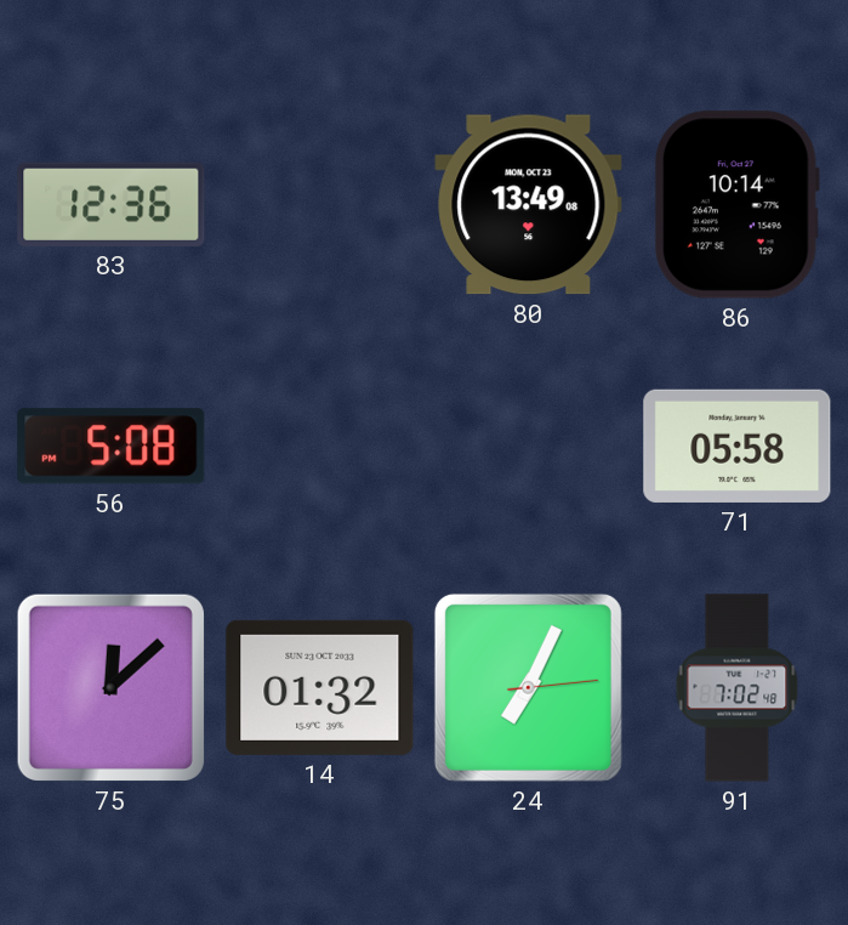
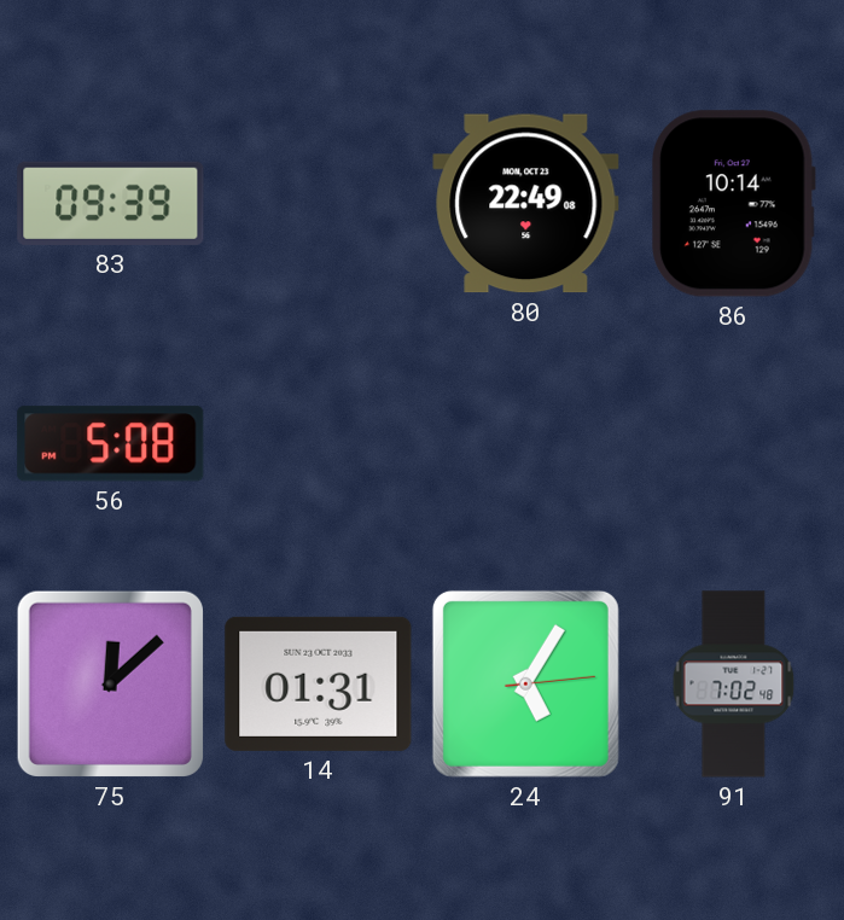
83: 12:36 -> 09:39 (111, 203)
80: 13:49 -> 22:49 (526, 204)
71: 05:58 -> none (738, 446)
14: 01:32 -> 01:31 (319, 683)
24: 7:04 -> 5:05 (525, 683)
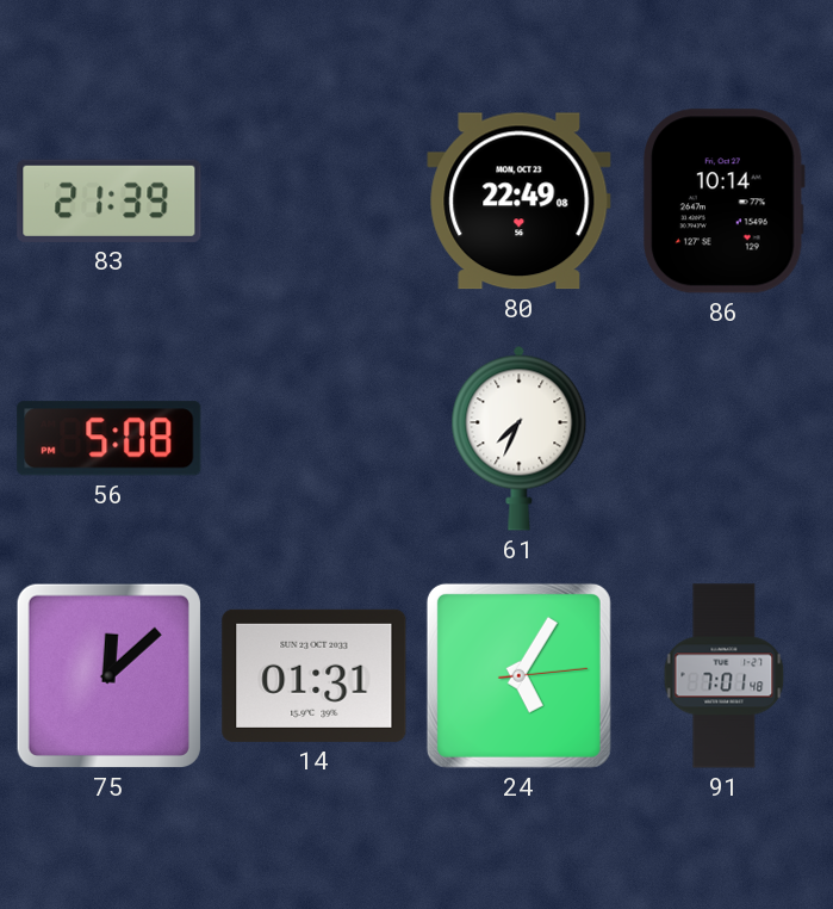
83: 09:39 -> 21:39 (110, 200)
61: none -> 7:34 (520, 438)
91: 7:02 -> 7:01 (725, 676)
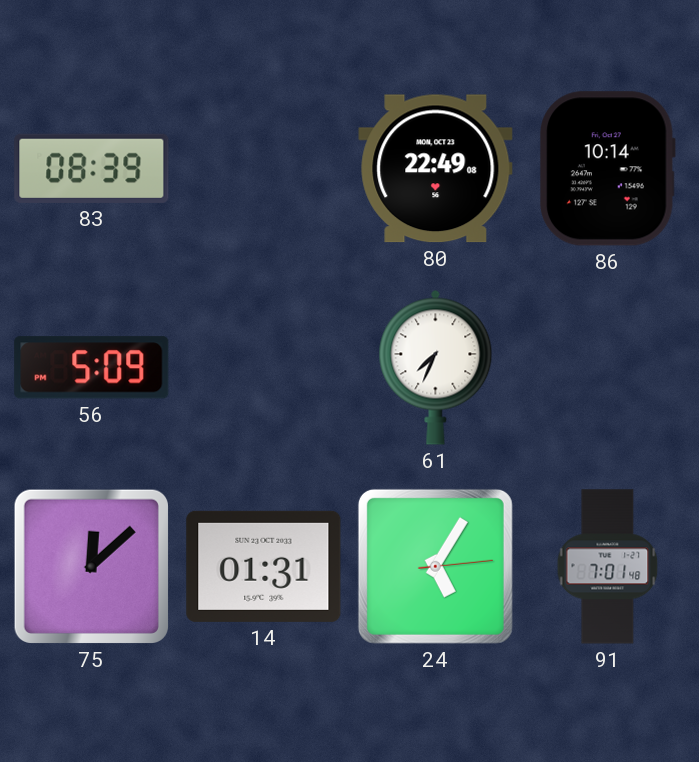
83: 21:39 -> 08:39 (92, 168)
56: 5:08 -> 5:09 (92, 368)
